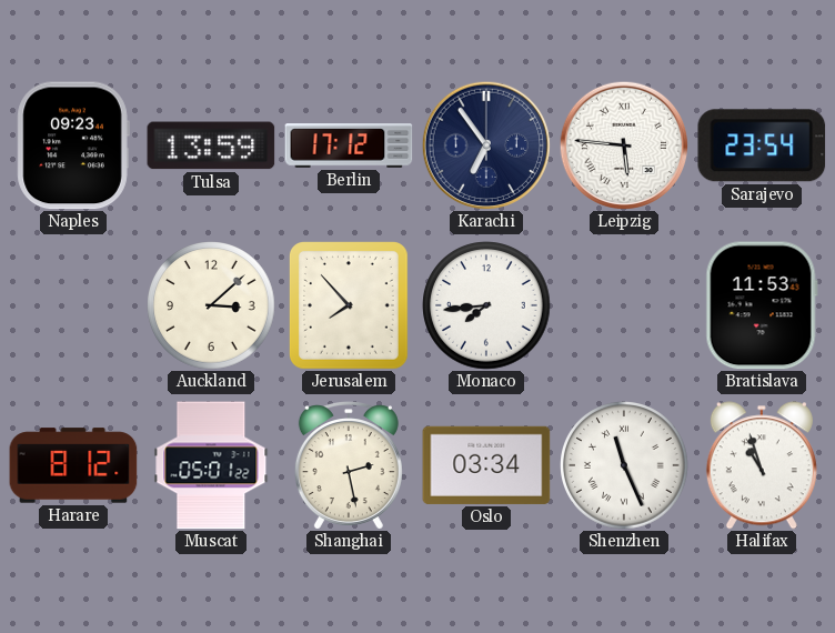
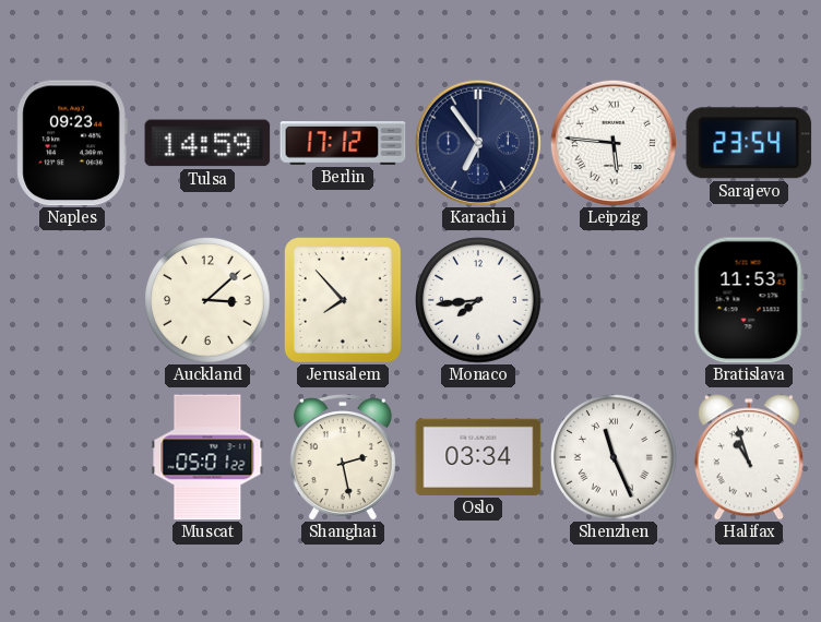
Tulsa: 13:59 -> 14:59 (207, 143)
Harare: 8:12 -> none (73, 465)
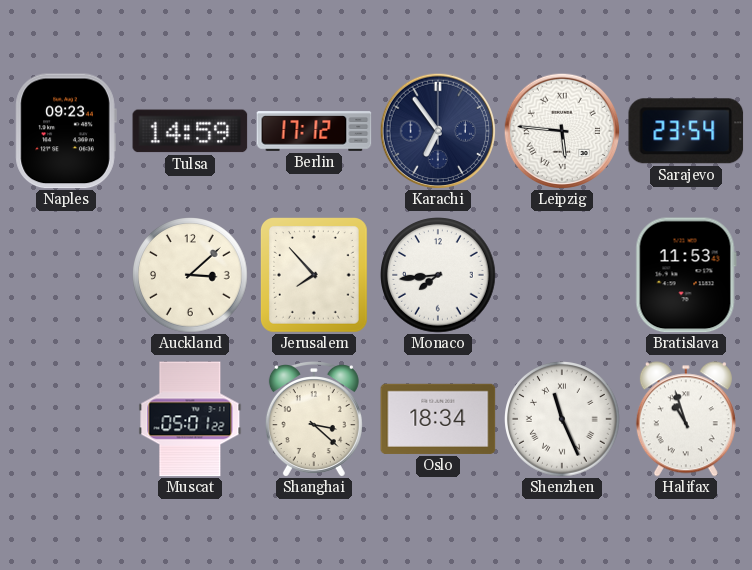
Shanghai: 2:28 -> 3:22 (314, 419)
Oslo: 03:34 -> 18:34 (438, 419)
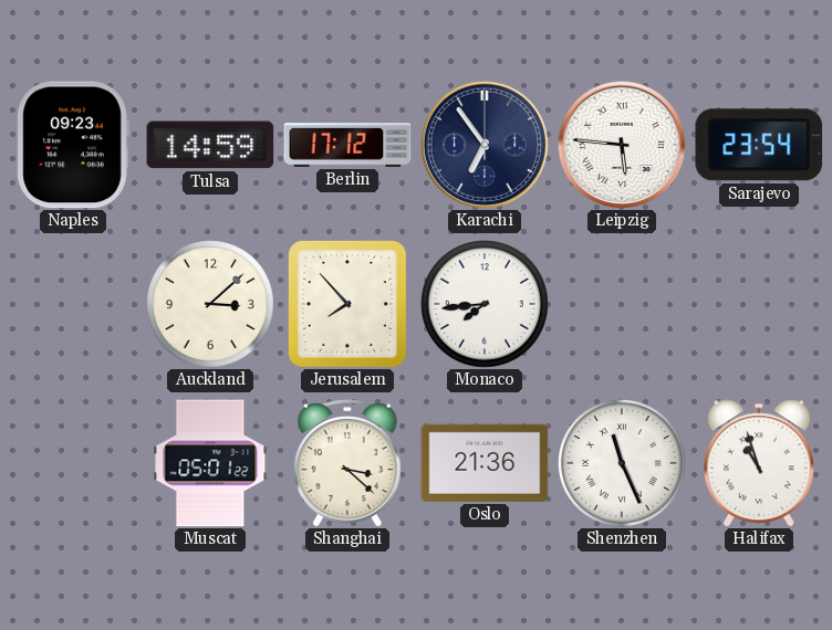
Bratislava: 11:53 -> none (686, 275)
Oslo: 18:34 -> 21:36 (485, 463)
